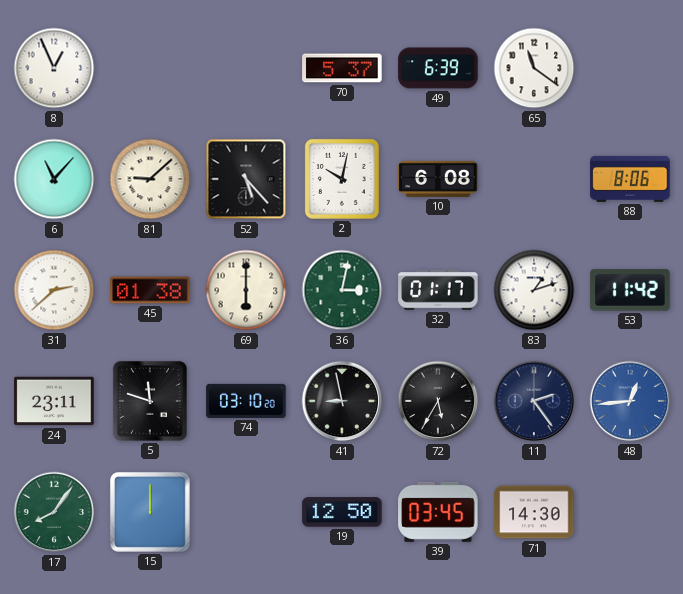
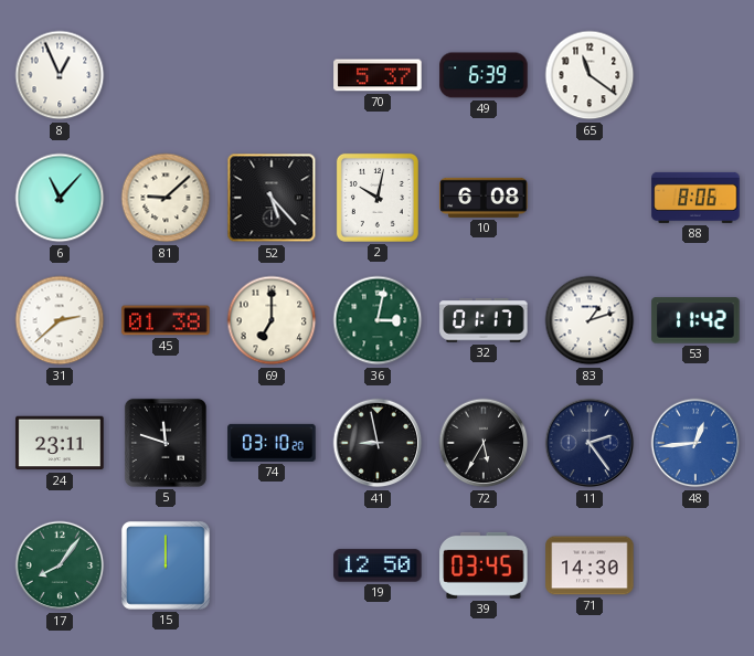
69: 6:00 -> 7:00 (272, 320)
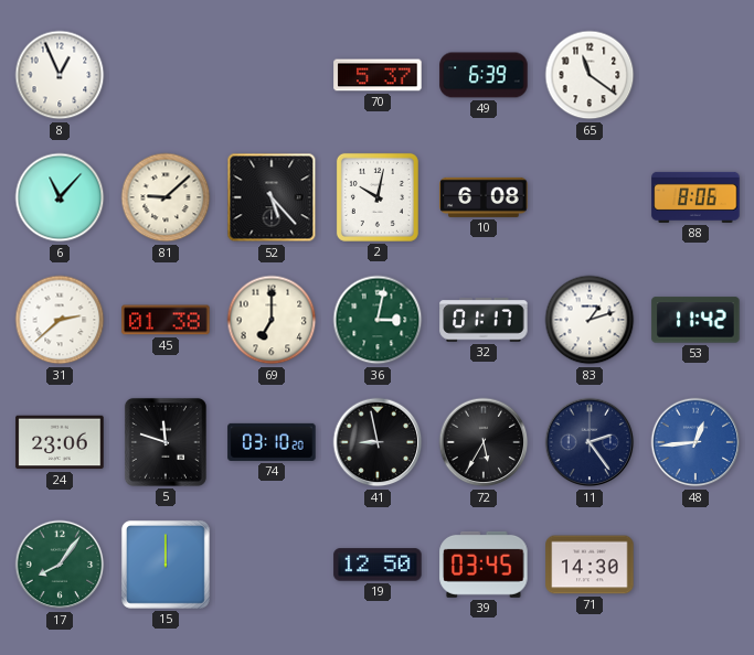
24: 23:11 -> 23:06 (60, 442)
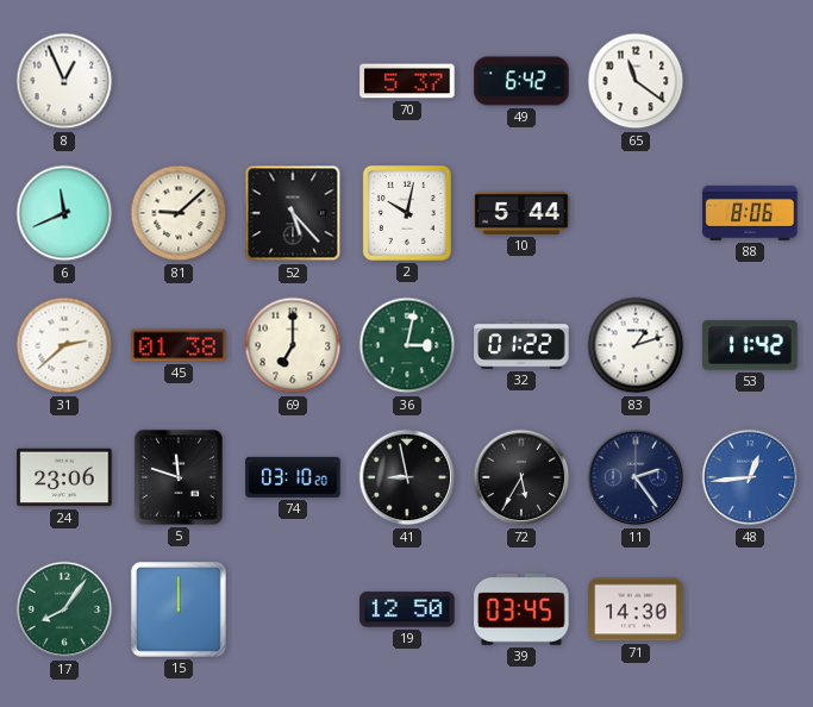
49: 6:39 -> 6:42 (521, 81)
6: 11:07 -> 11:41 (64, 213)
10: 6:08 -> 5:44 (521, 213)
32: 01:17 -> 01:22 (521, 345)
